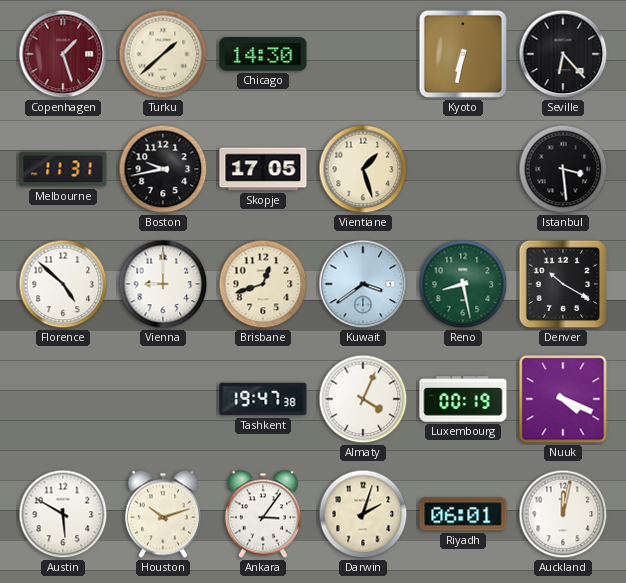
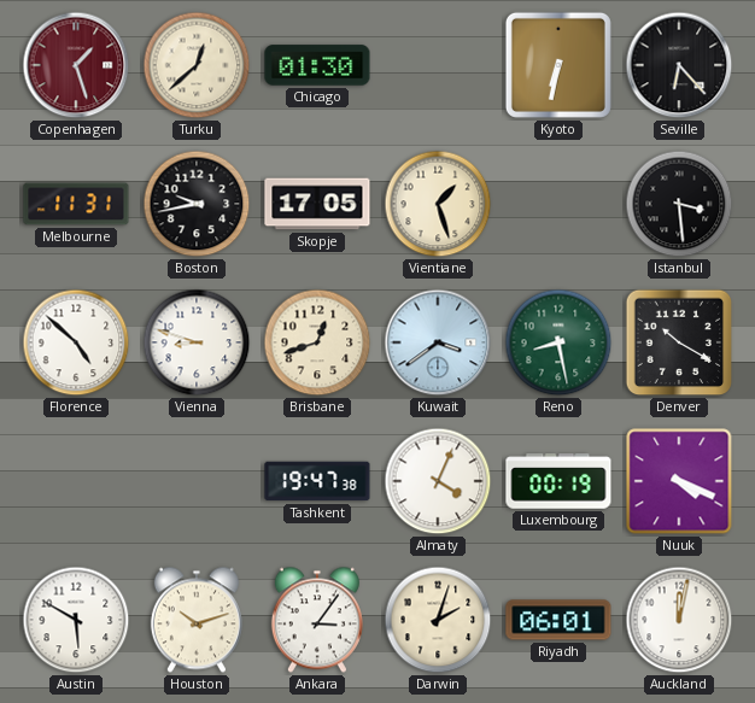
Turku: 1:38 -> 12:38 (197, 65)
Chicago: 14:30 -> 01:30 (317, 65)
Vienna: 9:00 -> 8:48 (197, 342)
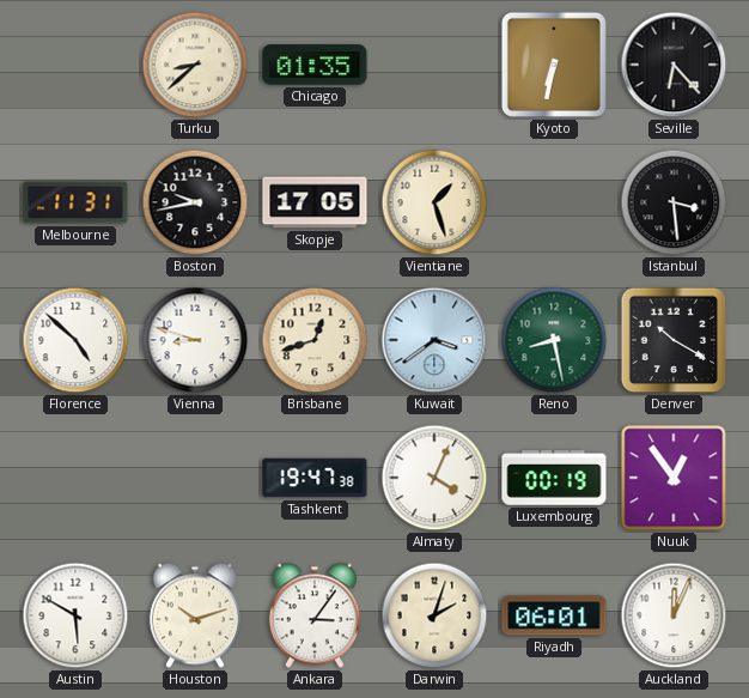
Copenhagen: 1:27 -> none (76, 65)
Turku: 12:38 -> 8:38 (195, 65)
Chicago: 01:30 -> 01:35 (315, 65)
Nuuk: 4:19 -> 12:54 (674, 478)
Auckland: 12:02 -> 12:04 (674, 615)
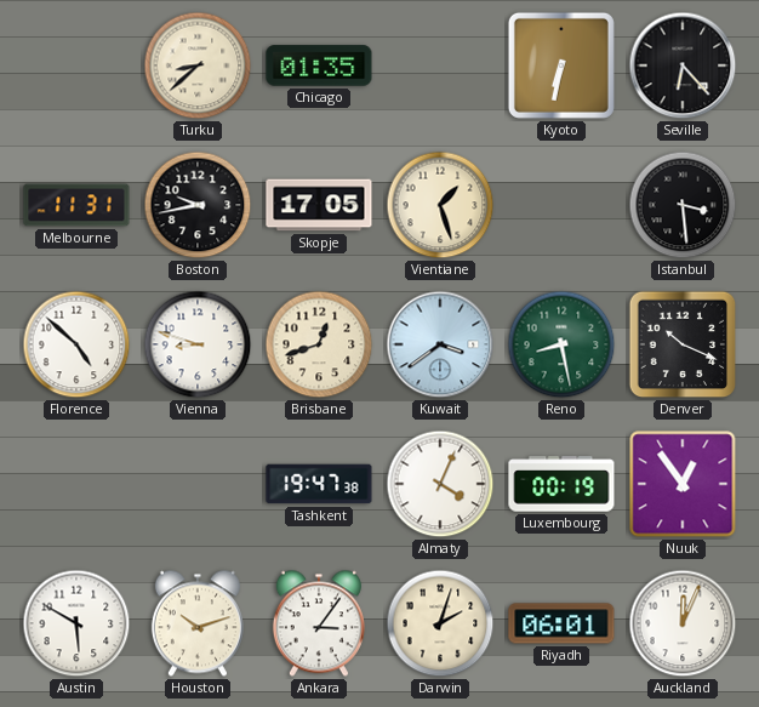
Denver: 10:20 -> 10:19 (683, 344)
